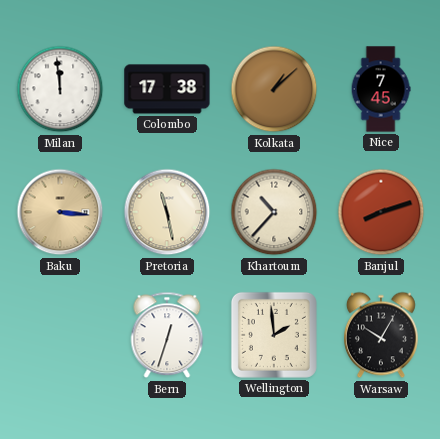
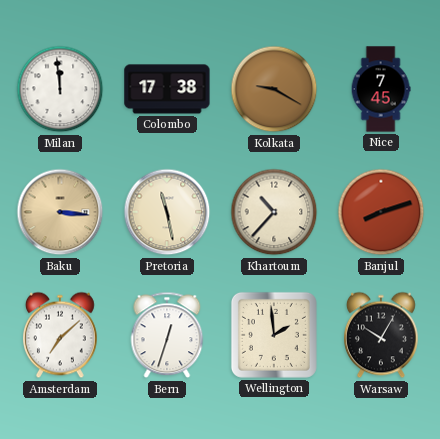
Kolkata: 1:08 -> 9:20 (274, 89)
Amsterdam: none -> 7:08 (61, 335)
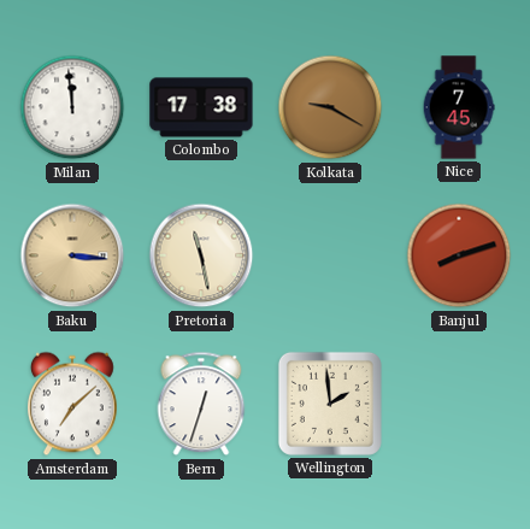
Khartoum: 10:37 -> none (274, 212)
Warsaw: 10:05 -> none (382, 335)
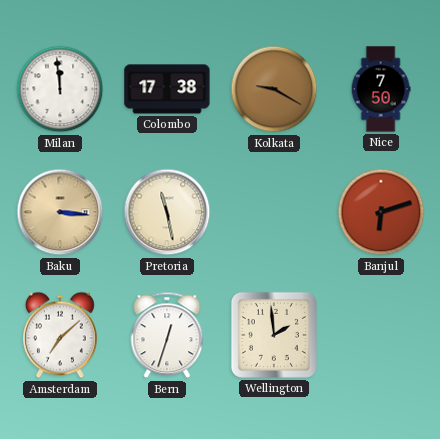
Nice: 7:45 -> 7:50 (381, 89)
Banjul: 8:12 -> 6:12 (381, 212)
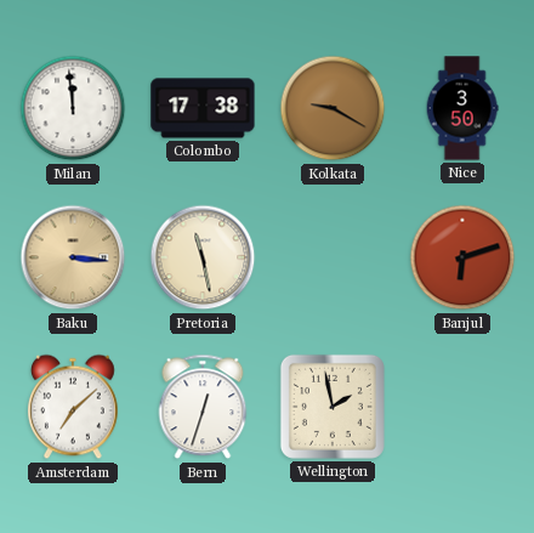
Nice: 7:50 -> 3:50 (462, 108)
Wellington: 1:59 -> 1:58 (333, 407)
